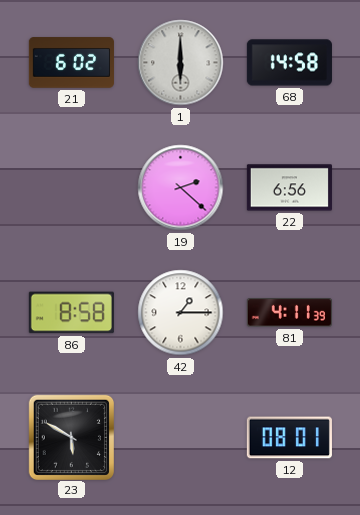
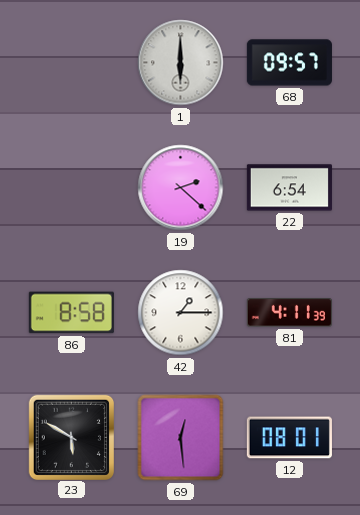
21: 6:02 -> none (71, 63)
68: 14:58 -> 09:57 (289, 63)
22: 6:56 -> 6:54 (289, 188)
69: none -> 12:29 (181, 438)
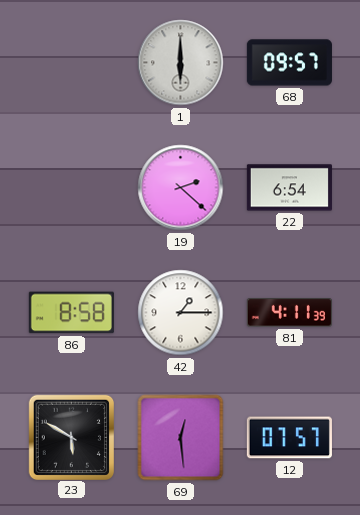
12: 08:01 -> 07:57 (289, 438)
